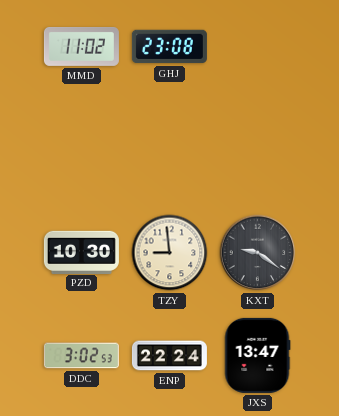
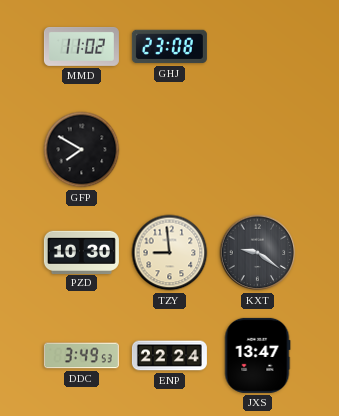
GFP: none -> 7:50 (82, 150)
DDC: 3:02 -> 3:49 (81, 356)
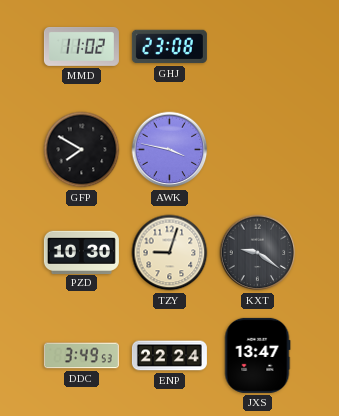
AWK: none -> 3:47 (170, 150)
TZY: 8:59 -> 9:03 (170, 253)
